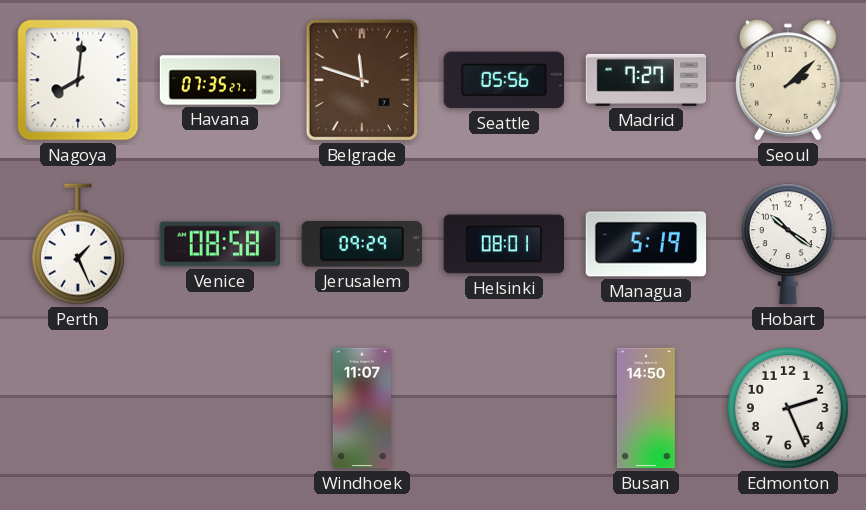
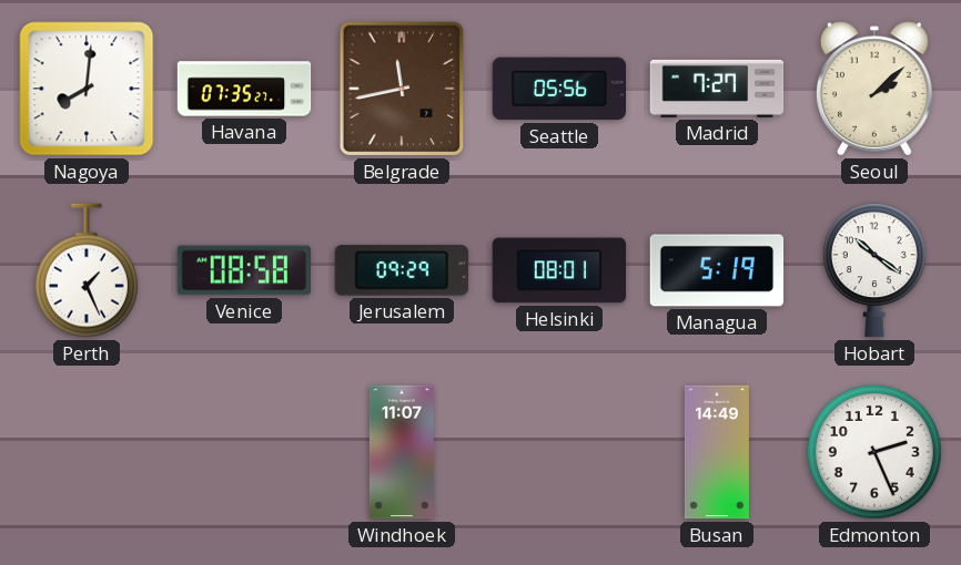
Belgrade: 11:48 -> 11:43 (402, 89)
Busan: 14:50 -> 14:49 (717, 452)
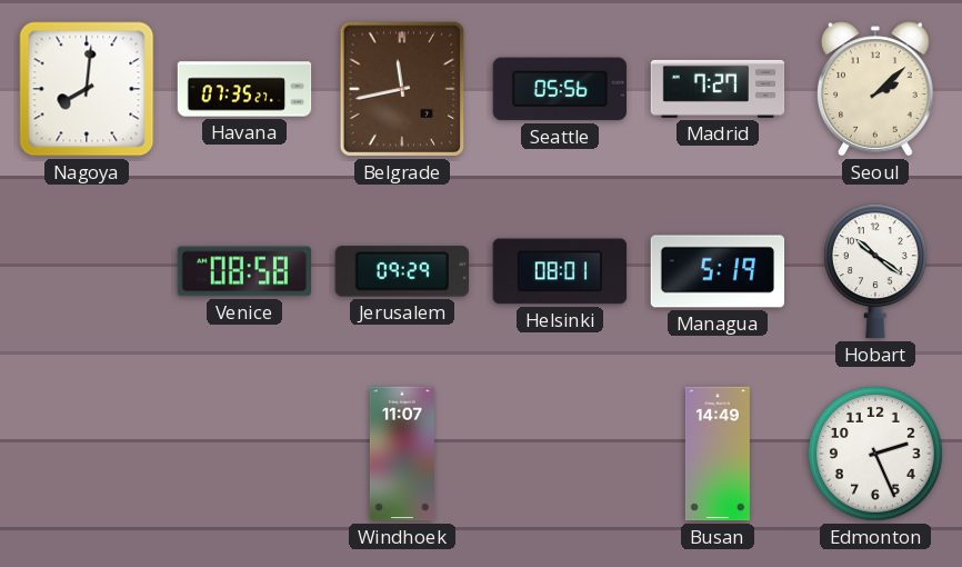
Perth: 1:26 -> none (87, 270)
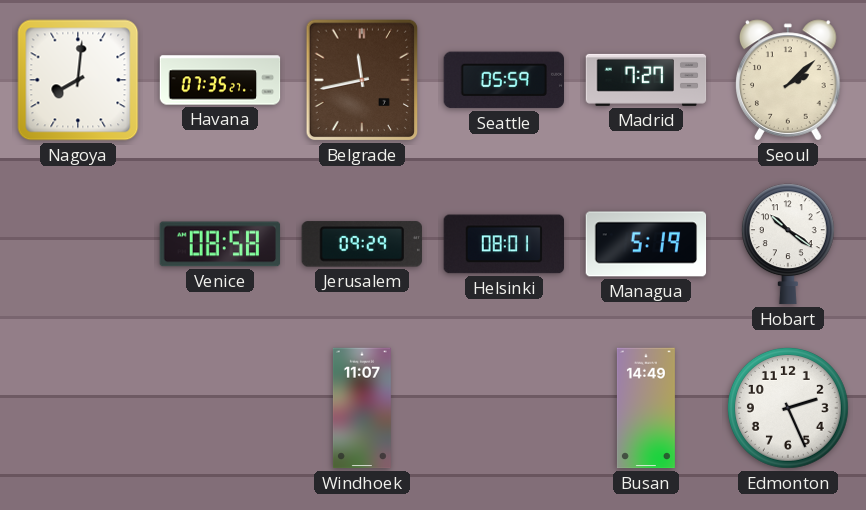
Seattle: 05:56 -> 05:59 (503, 80)
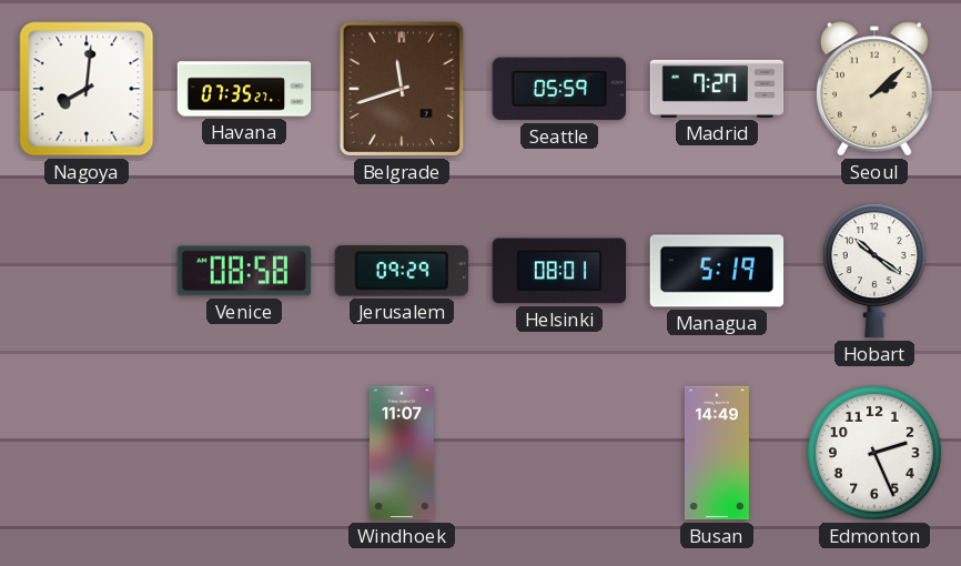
Belgrade: 11:43 -> 11:42 (402, 89)
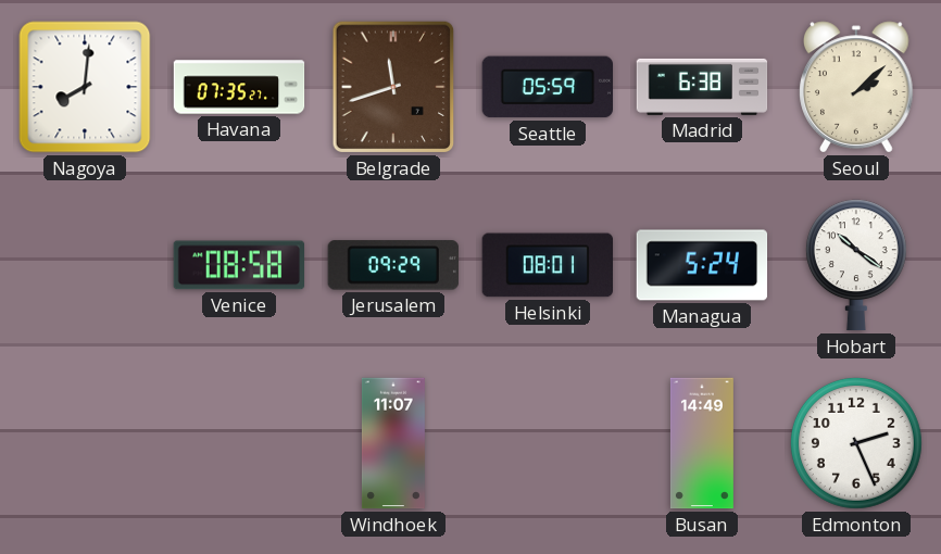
Madrid: 7:27 -> 6:38 (702, 87)
Managua: 5:19 -> 5:24 (702, 265)
